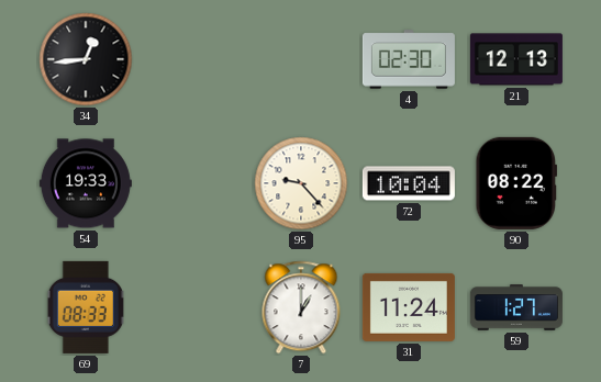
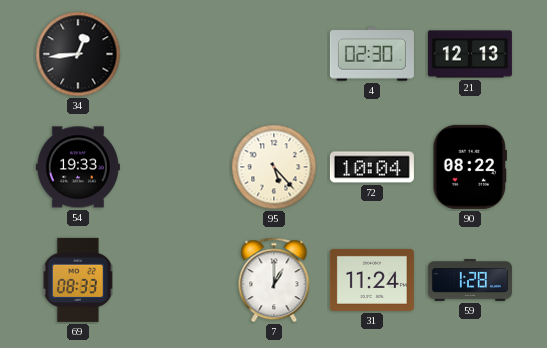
95: 9:23 -> 5:23 (274, 167)
59: 1:27 -> 1:28 (470, 280)
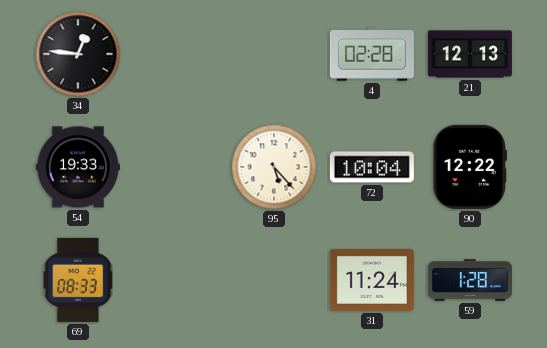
34: 12:44 -> 12:46 (78, 54)
4: 02:30 -> 02:28 (372, 54)
90: 08:22 -> 12:22 (469, 167)
7: 1:00 -> none (274, 280)
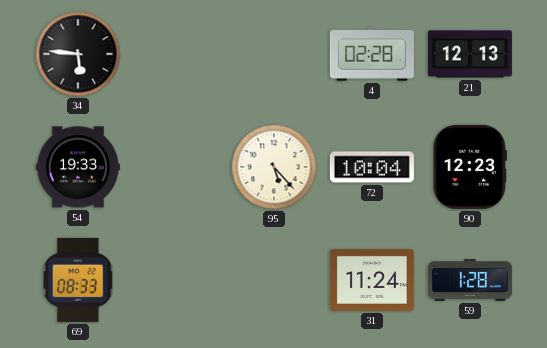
34: 12:46 -> 5:46 (78, 54)
90: 12:22 -> 12:23 (469, 167)
